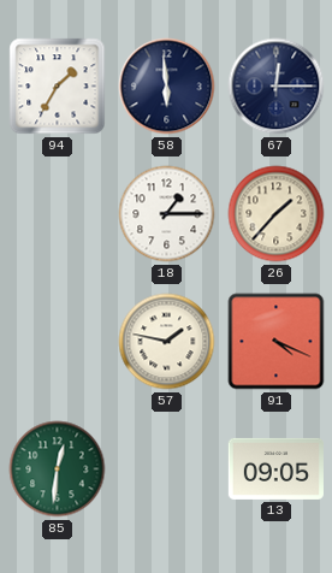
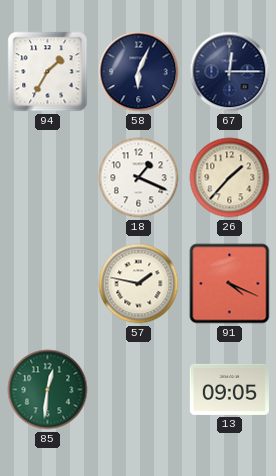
58: 5:59 -> 6:04 (139, 72)
18: 1:15 -> 1:19 (139, 178)
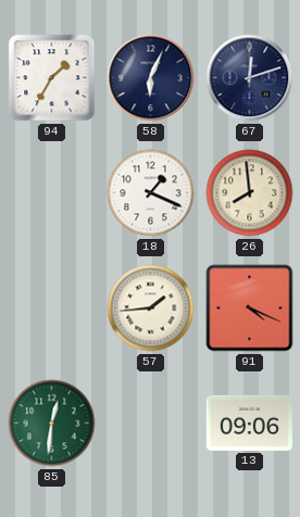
67: 12:15 -> 12:12 (250, 78)
26: 1:37 -> 7:59 (250, 193)
57: 1:47 -> 1:44 (151, 308)
13: 09:05 -> 09:06 (249, 423)
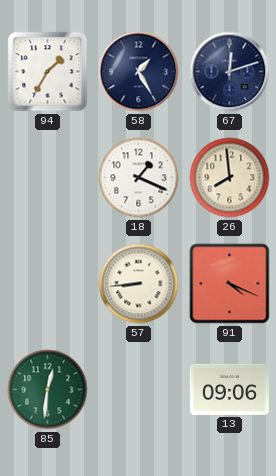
58: 6:04 -> 1:25 (139, 72)
57: 1:44 -> 8:44 (139, 284)
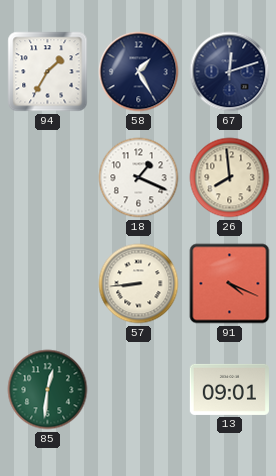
13: 09:06 -> 09:01 (229, 389)
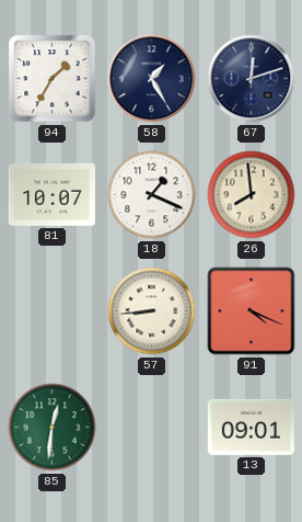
81: none -> 10:07 (51, 195)
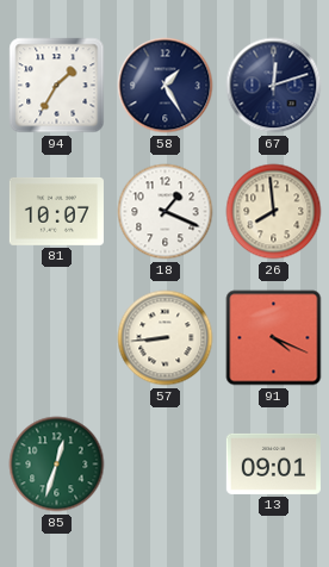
85: 12:31 -> 12:33 (57, 465)
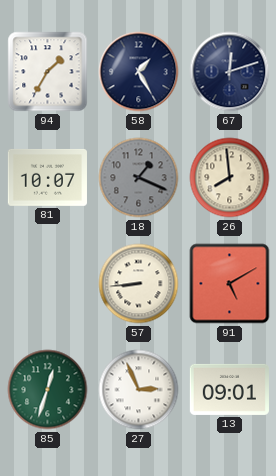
18 dial: white -> grey (139, 178)
91: 4:19 -> 5:10 (230, 284)
27: none -> 2:56 (139, 390)
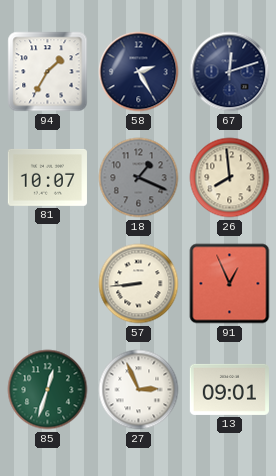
58: 1:25 -> 2:25 (139, 72)
91: 5:10 -> 12:56 (230, 284)
